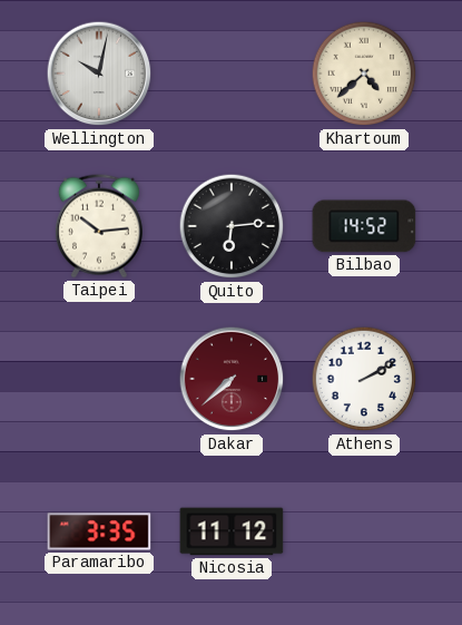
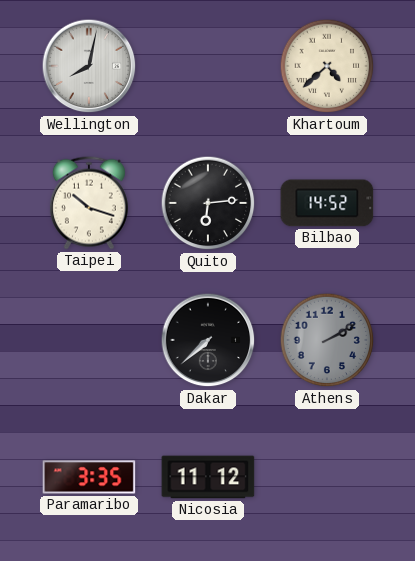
Wellington: 10:02 -> 8:02 (89, 66)
Taipei: 10:14 -> 10:18 (89, 203)
Dakar dial: burgundy -> black (208, 340)
Athens dial: white -> grey (327, 340)
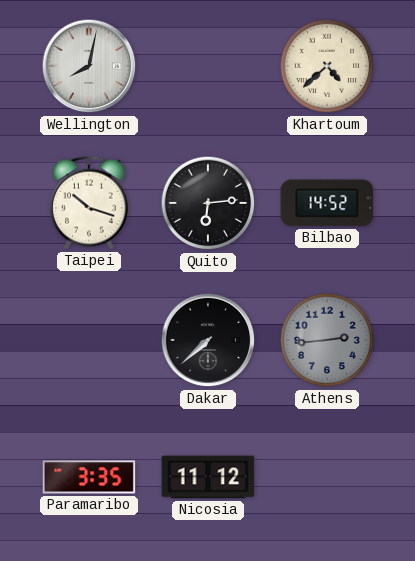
Athens: 2:10 -> 2:44 (327, 340)
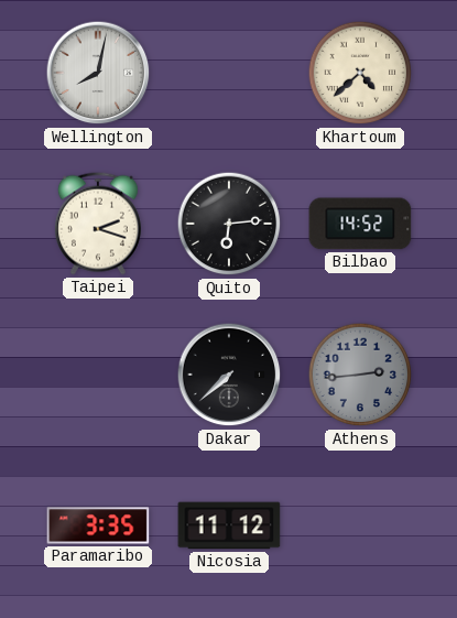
Taipei: 10:18 -> 2:18 (98, 224)
